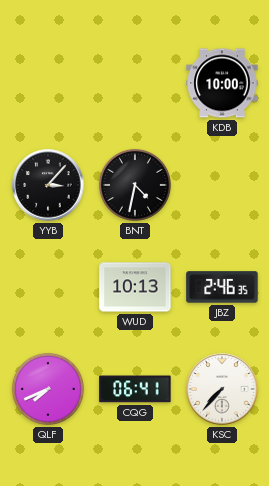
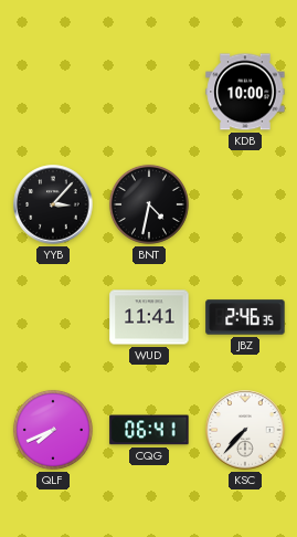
WUD: 10:13 -> 11:41 (149, 317)
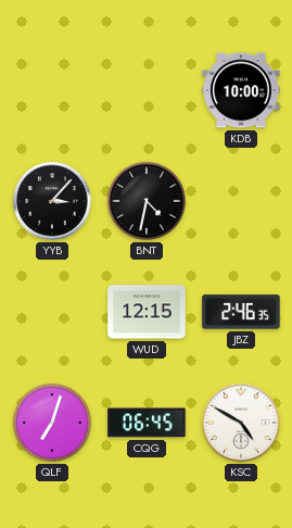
WUD: 11:41 -> 12:15 (147, 312)
QLF: 7:41 -> 7:03 (52, 423)
CQG: 06:41 -> 06:45 (147, 423)
KSC: 7:37 -> 4:50 (241, 423)
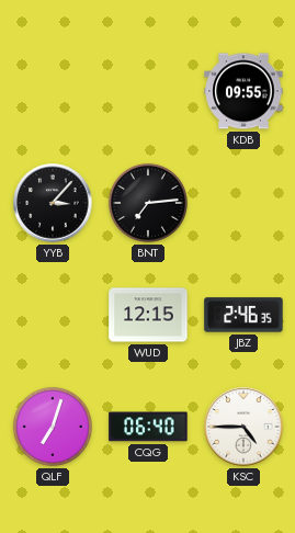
KDB: 10:00 -> 09:55 (243, 91)
BNT: 4:32 -> 7:14 (148, 203)
CQG: 06:45 -> 06:40 (148, 427)
KSC: 4:50 -> 4:45 (243, 427)
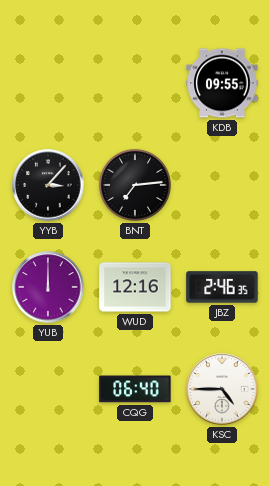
YUB: none -> 12:00 (48, 287)
WUD: 12:15 -> 12:16 (135, 287)
QLF: 7:03 -> none (53, 427)
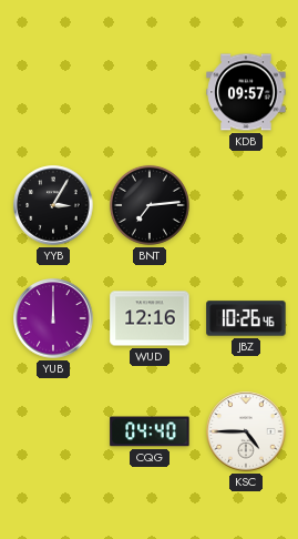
KDB: 09:55 -> 09:57 (246, 92)
YYB: 3:07 -> 3:05 (53, 205)
JBZ: 2:46 -> 10:26 (246, 318)
CQG: 06:40 -> 04:40 (150, 431)
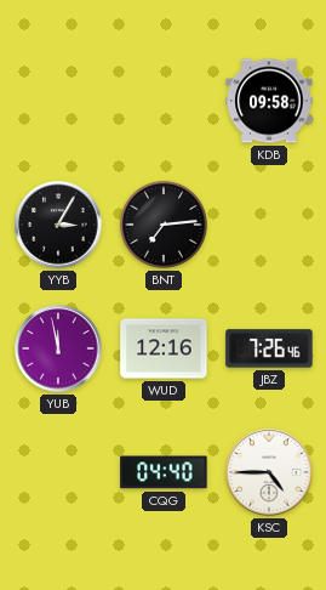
KDB: 09:57 -> 09:58 (269, 101)
YUB: 12:00 -> 11:58 (58, 348)
JBZ: 10:26 -> 7:26 (269, 348)
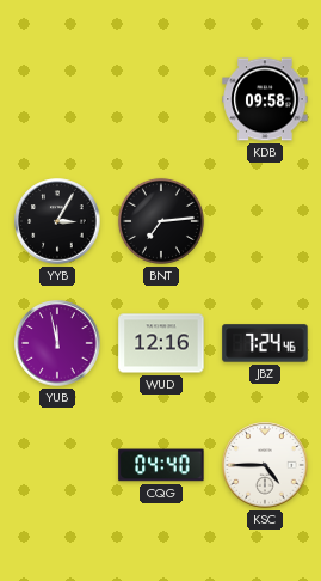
JBZ: 7:26 -> 7:24 (265, 343)
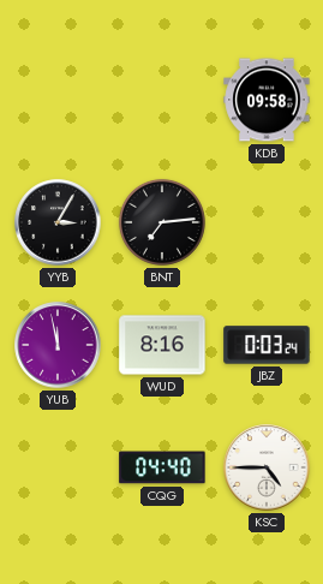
WUD: 12:16 -> 8:16 (162, 345)
JBZ: 7:24 -> 0:03 (267, 345)
